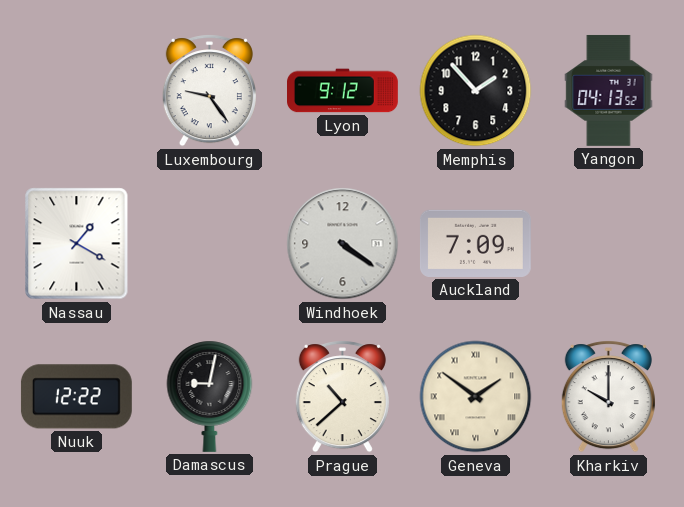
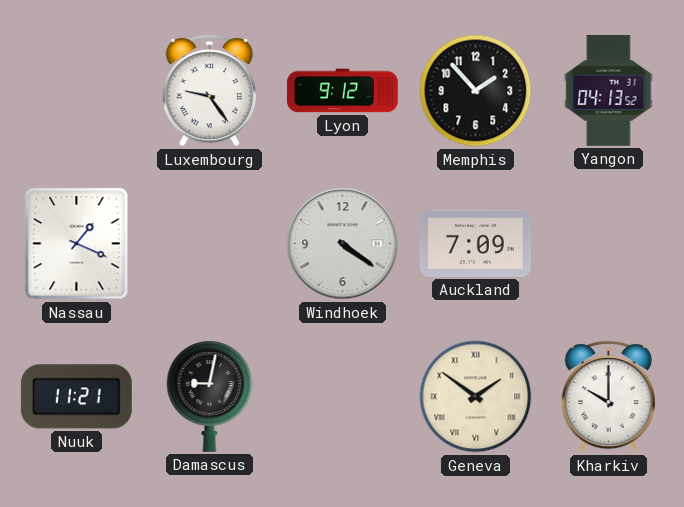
Nassau: 1:20 -> 1:19 (77, 244)
Nuuk: 12:22 -> 11:21 (76, 397)
Prague: 10:38 -> none (342, 397)
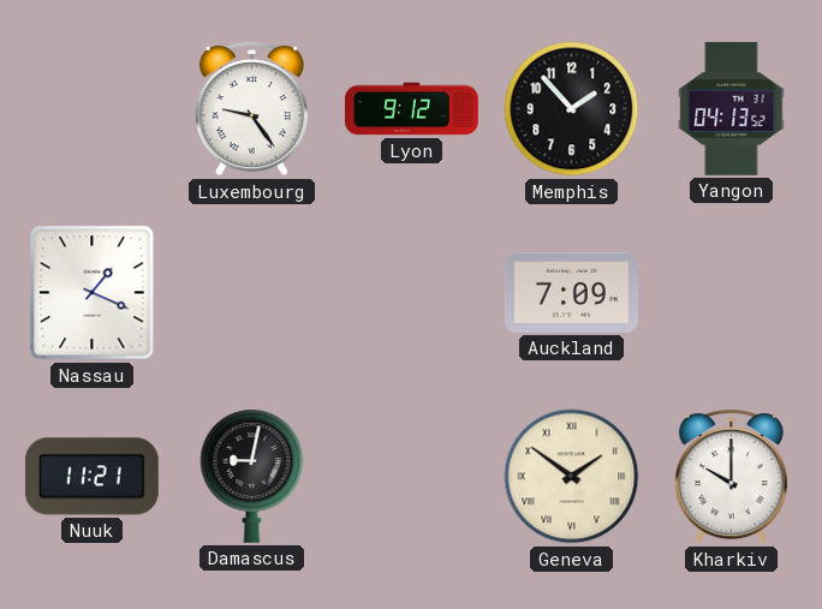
Windhoek: 4:21 -> none (343, 244)
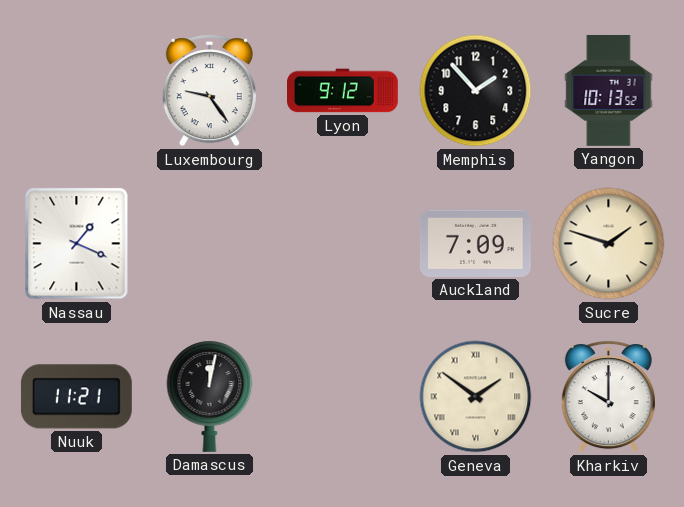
Yangon: 04:13 -> 10:13 (609, 90)
Sucre: none -> 1:48 (609, 244)
Damascus: 9:02 -> 12:02 (210, 396)
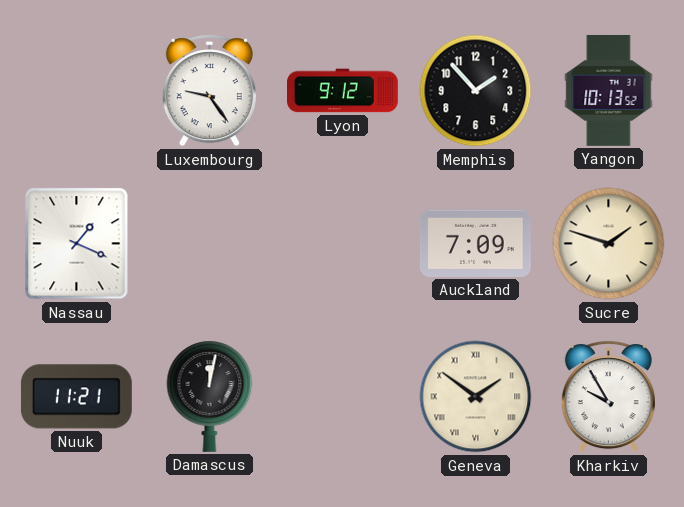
Kharkiv: 10:00 -> 9:55 (608, 397)
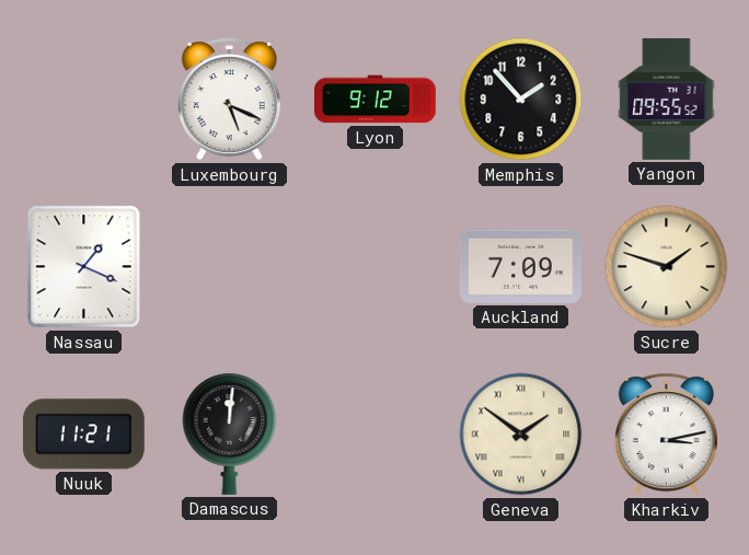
Luxembourg: 9:24 -> 5:19 (229, 100)
Yangon: 10:13 -> 09:55 (667, 99)
Damascus: 12:02 -> 12:01 (230, 433)
Kharkiv: 9:55 -> 3:13 (666, 435)
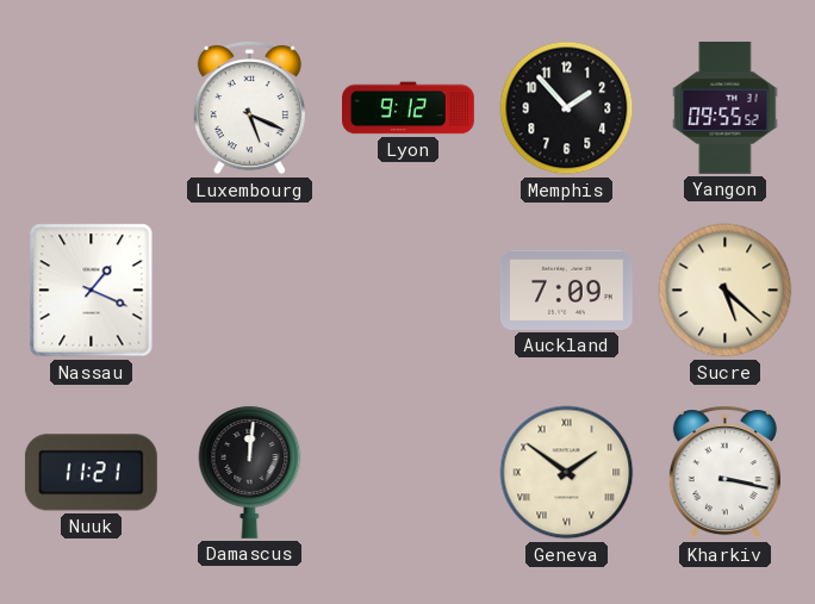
Sucre: 1:48 -> 5:22 (726, 291)
Kharkiv: 3:13 -> 3:17 (724, 473)
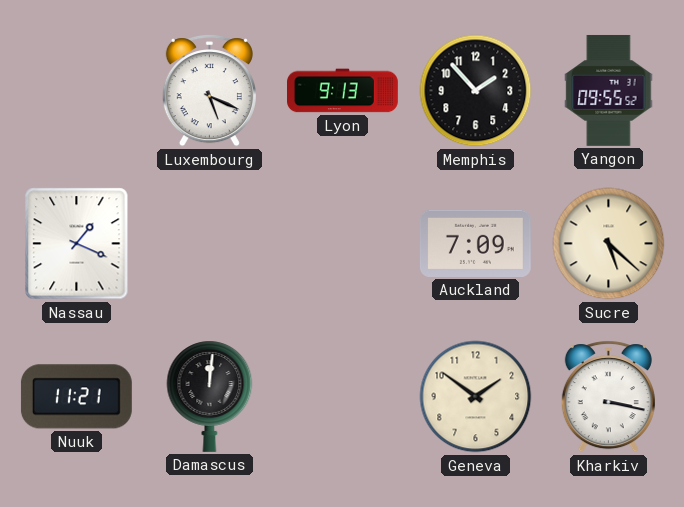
Lyon: 9:12 -> 9:13 (343, 91)
Geneva numerals: Roman -> Arabic (476, 397)
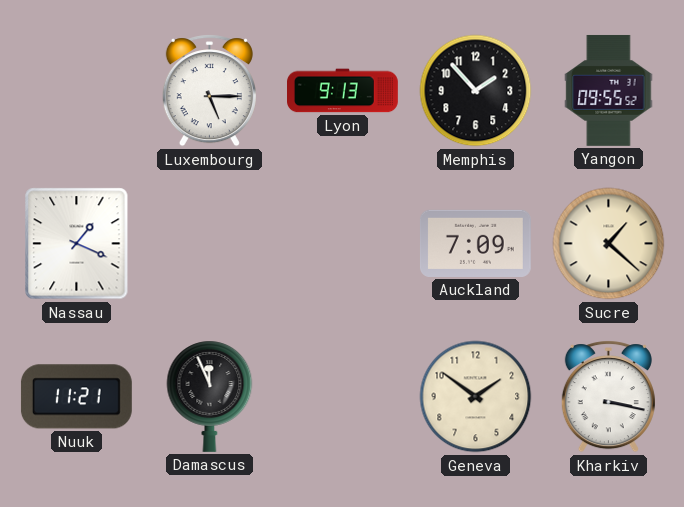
Luxembourg: 5:19 -> 5:15 (209, 91)
Sucre: 5:22 -> 1:22 (609, 244)
Damascus: 12:01 -> 11:56 (210, 396)
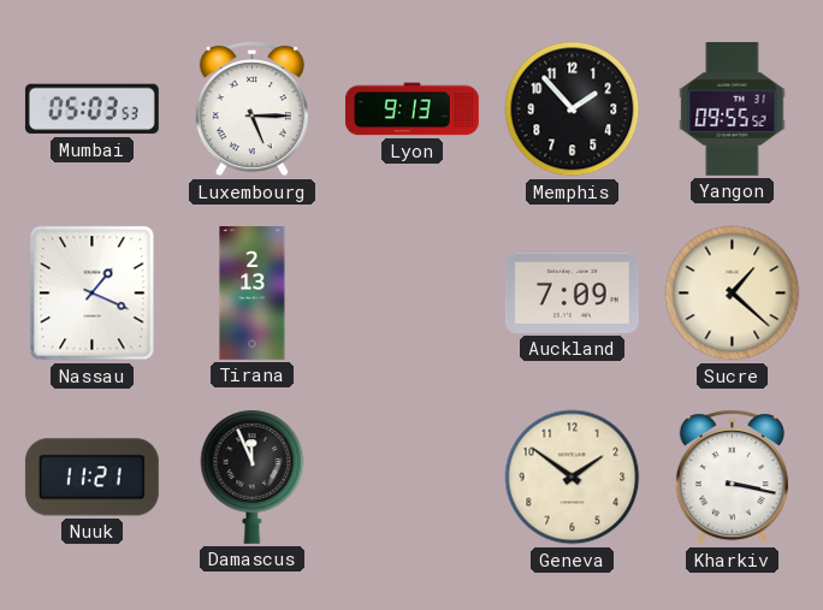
Mumbai: none -> 05:03 (91, 109)
Tirana: none -> 2:13 (253, 294)
